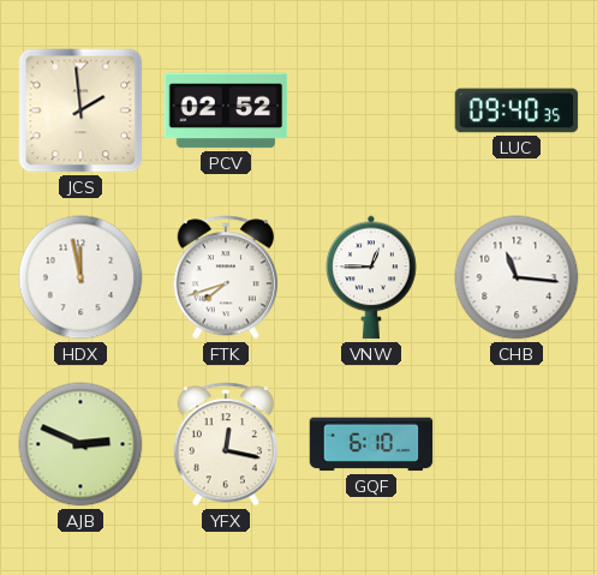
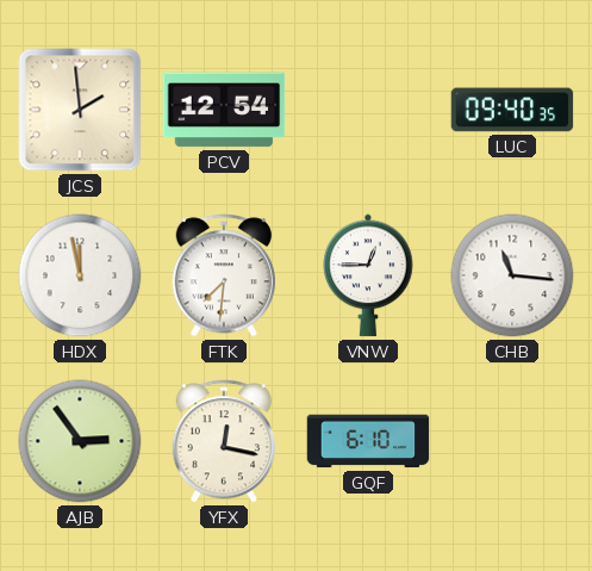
PCV: 02:52 -> 12:54 (224, 110)
FTK: 7:42 -> 7:31 (223, 275)
AJB: 2:49 -> 2:54 (80, 441)
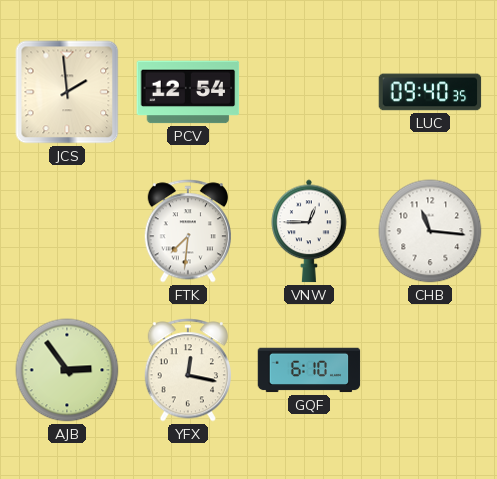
HDX: 11:58 -> none (80, 275)
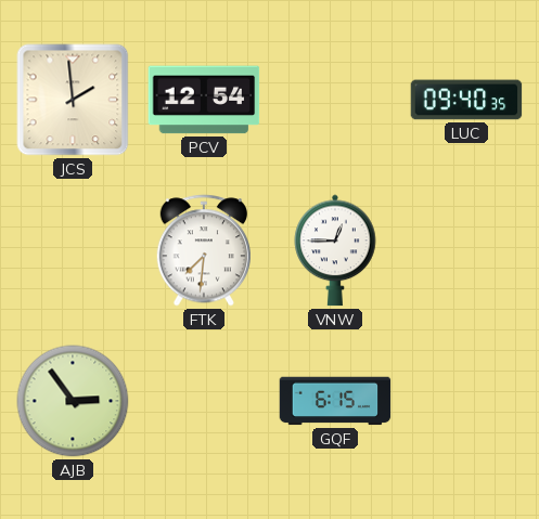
CHB: 11:16 -> none (430, 231)
YFX: 12:17 -> none (187, 370)
GQF: 6:10 -> 6:15 (335, 401)
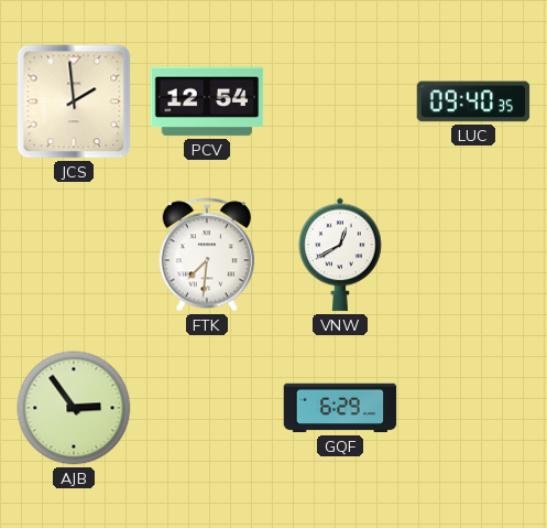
VNW: 12:45 -> 12:40 (340, 255)
GQF: 6:15 -> 6:29 (340, 408)
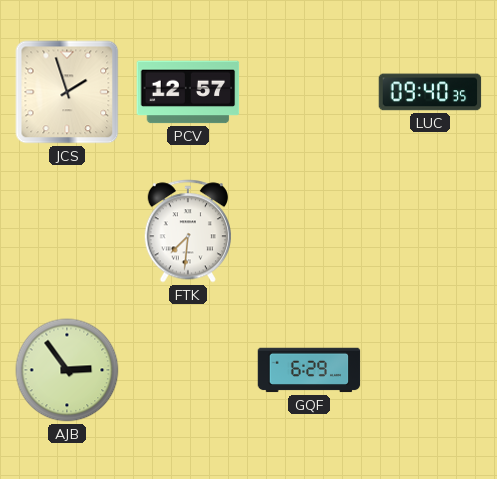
JCS: 1:59 -> 1:57 (67, 92)
PCV: 12:54 -> 12:57 (188, 92)
VNW: 12:40 -> none (340, 255)
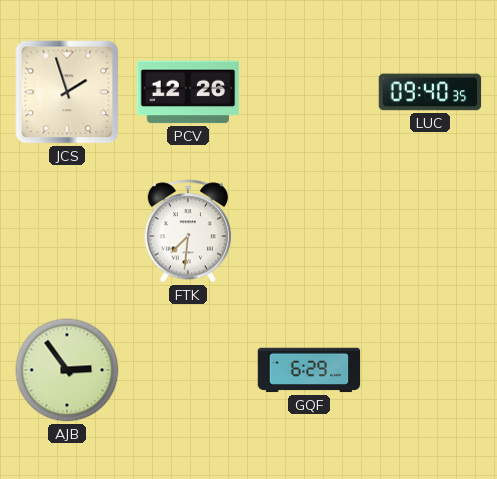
PCV: 12:57 -> 12:26 (188, 92)
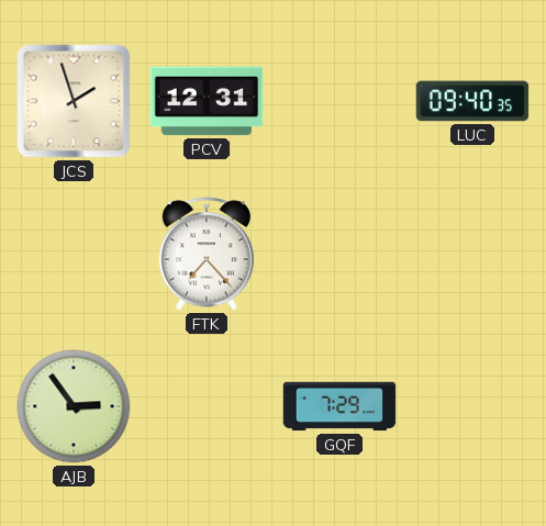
PCV: 12:26 -> 12:31 (207, 101)
FTK: 7:31 -> 7:23 (205, 254)
GQF: 6:29 -> 7:29 (339, 406)
